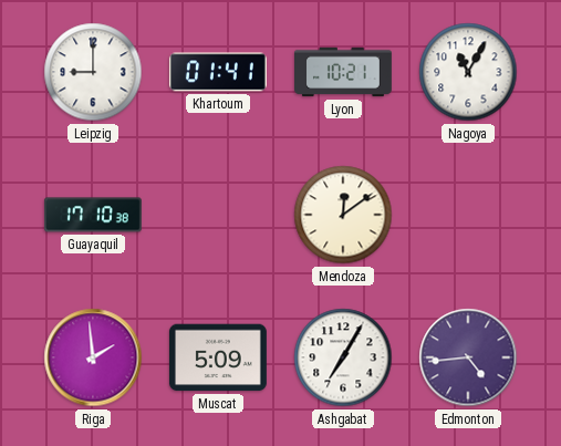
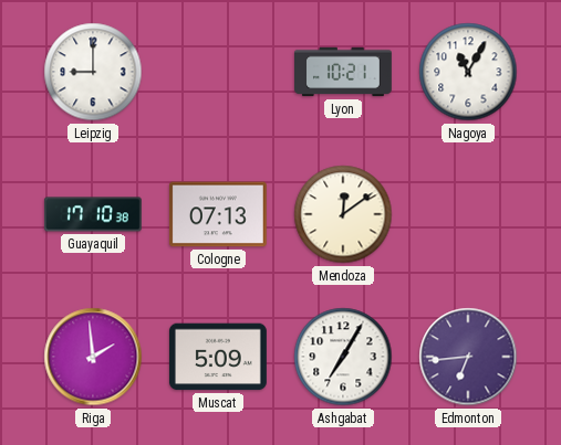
Khartoum: 01:41 -> none (218, 72)
Cologne: none -> 07:13 (218, 214)
Edmonton: 4:44 -> 6:44 (468, 357)
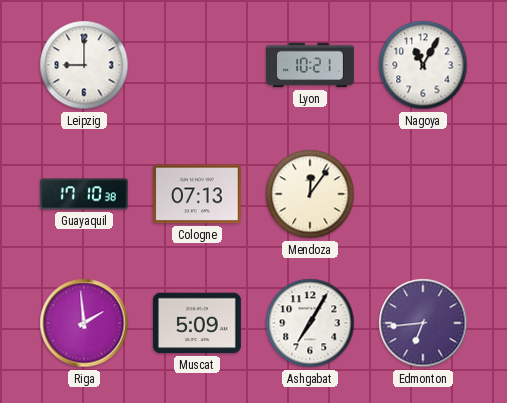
Mendoza: 12:09 -> 12:06 (310, 194)
